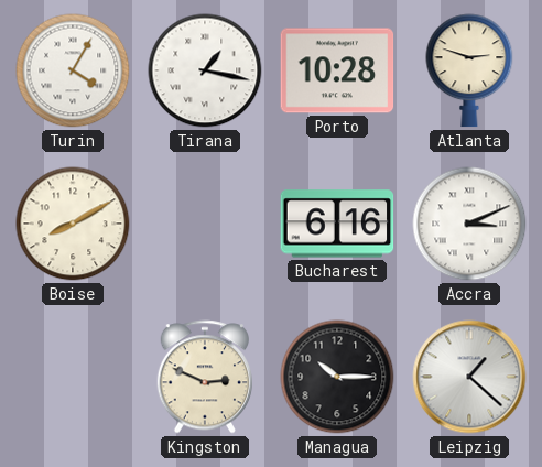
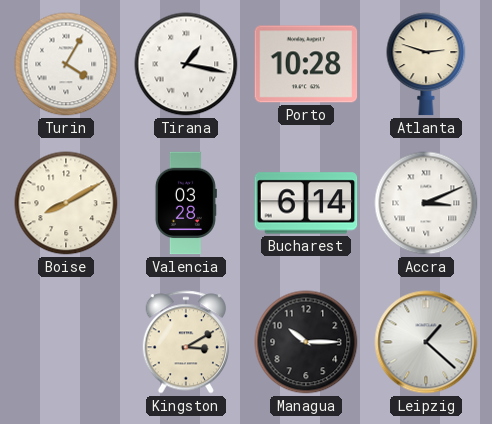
Valencia: none -> 03:28 (186, 203)
Bucharest: 6:16 -> 6:14 (306, 203)
Kingston: 2:49 -> 3:10 (185, 342)
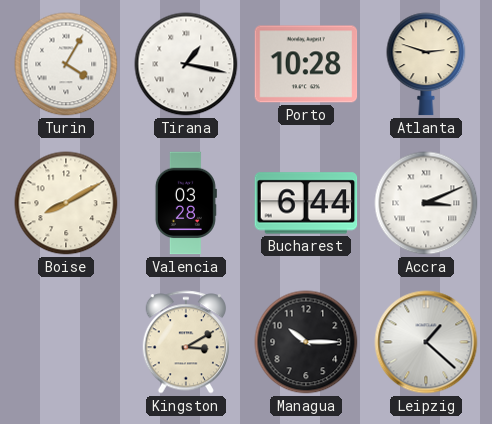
Bucharest: 6:14 -> 6:44 (306, 203)
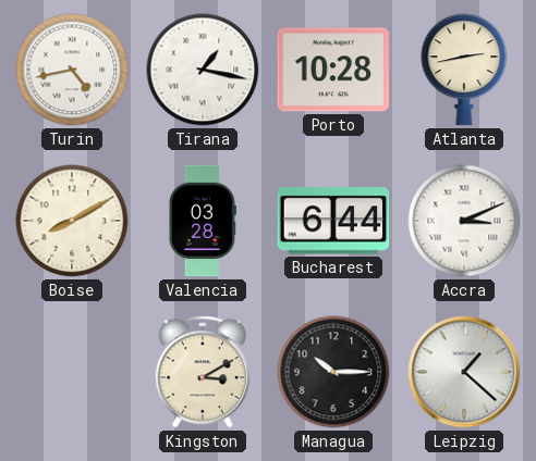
Turin: 4:05 -> 4:43 (72, 70)
Atlanta: 2:48 -> 2:43 (464, 70)
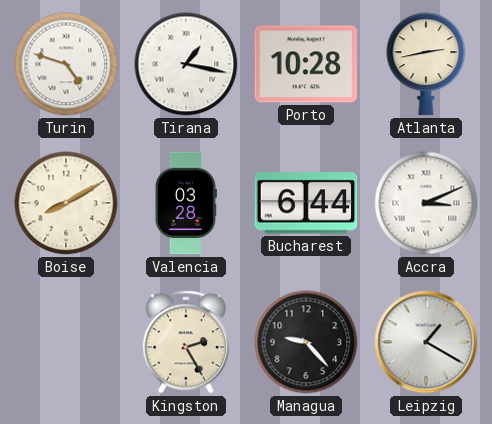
Turin: 4:43 -> 4:48 (66, 64)
Kingston: 3:10 -> 2:25 (185, 342)
Managua: 10:15 -> 9:23 (306, 342)
Leipzig: 1:22 -> 1:20 (426, 342)
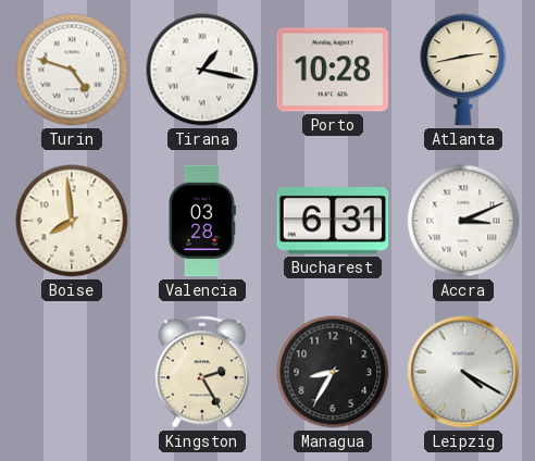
Boise: 8:10 -> 7:59 (72, 221)
Bucharest: 6:44 -> 6:31 (333, 221)
Managua: 9:23 -> 8:35 (333, 372)
Leipzig: 1:20 -> 4:20 (463, 372)
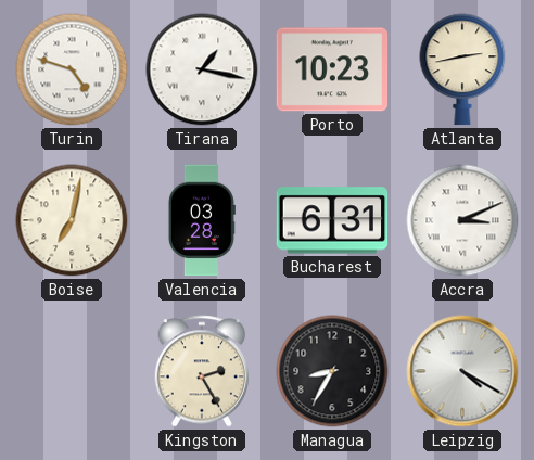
Porto: 10:28 -> 10:23 (332, 69)
Boise: 7:59 -> 7:02 (72, 220)
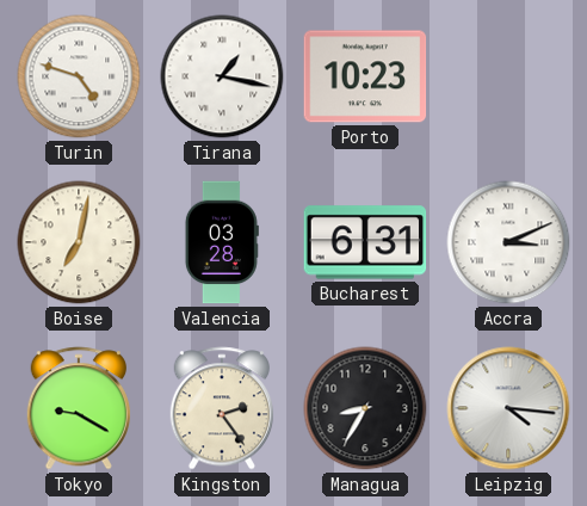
Atlanta: 2:43 -> none (462, 69)
Tokyo: none -> 9:20 (78, 408)
Kingston: 2:25 -> 2:24 (221, 408)
Leipzig: 4:20 -> 4:16 (508, 408)
